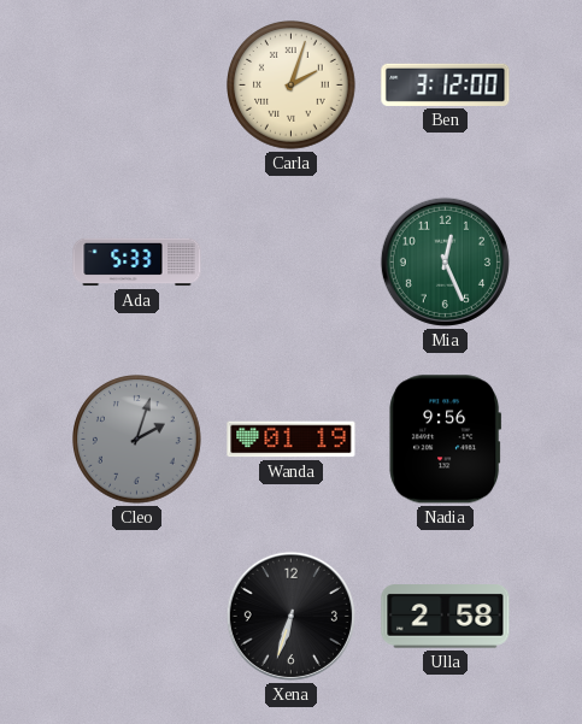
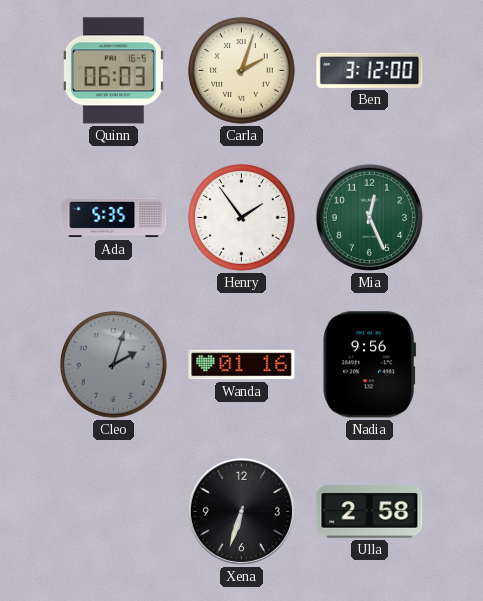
Quinn: none -> 06:03 (113, 71)
Ada: 5:33 -> 5:35 (114, 218)
Henry: none -> 1:54 (242, 218)
Wanda: 01:19 -> 01:16 (242, 365)
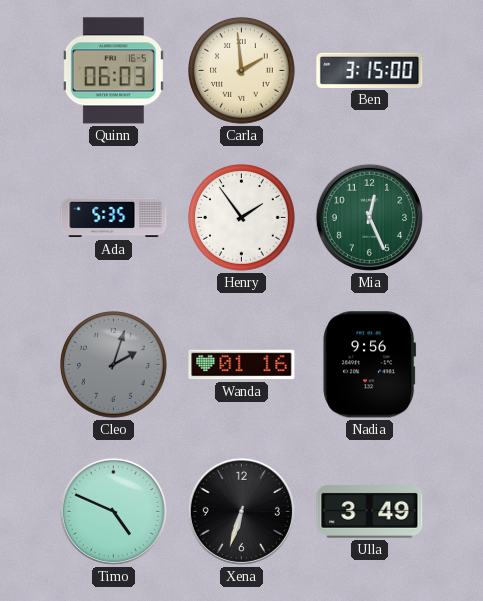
Carla: 2:03 -> 1:59 (242, 71)
Ben: 3:12 -> 3:15 (370, 70)
Timo: none -> 4:49 (113, 511)
Ulla: 2:58 -> 3:49 (370, 512)
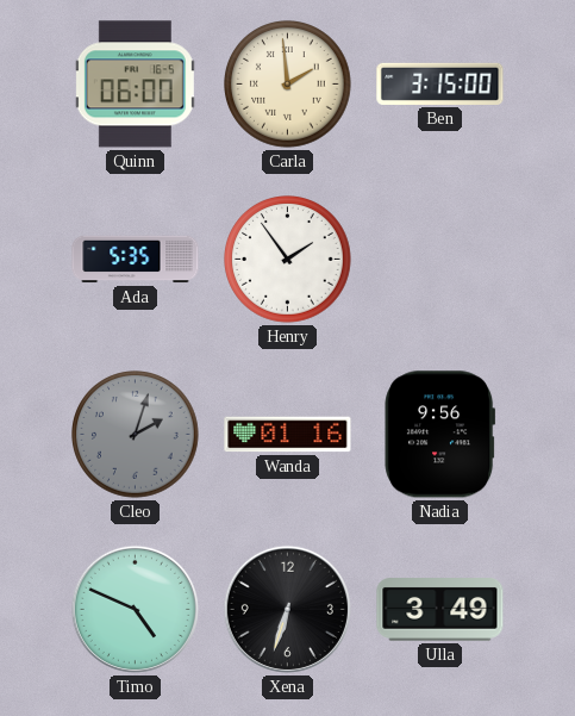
Quinn: 06:03 -> 06:00 (135, 85)
Mia: 12:26 -> none (369, 217)
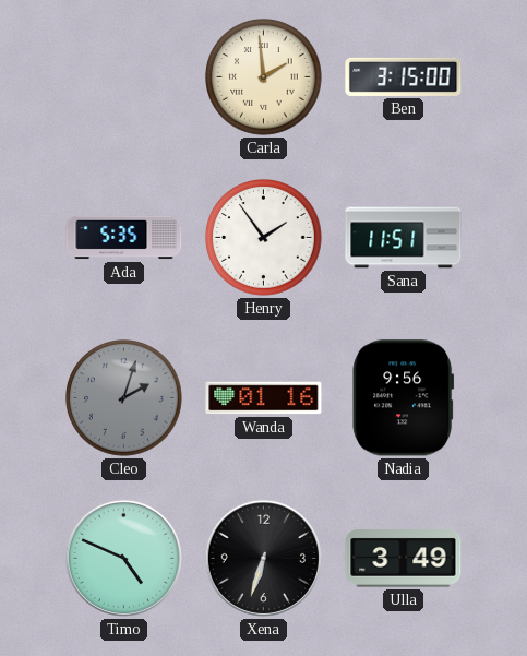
Quinn: 06:00 -> none (135, 85)
Sana: none -> 11:51 (404, 238)
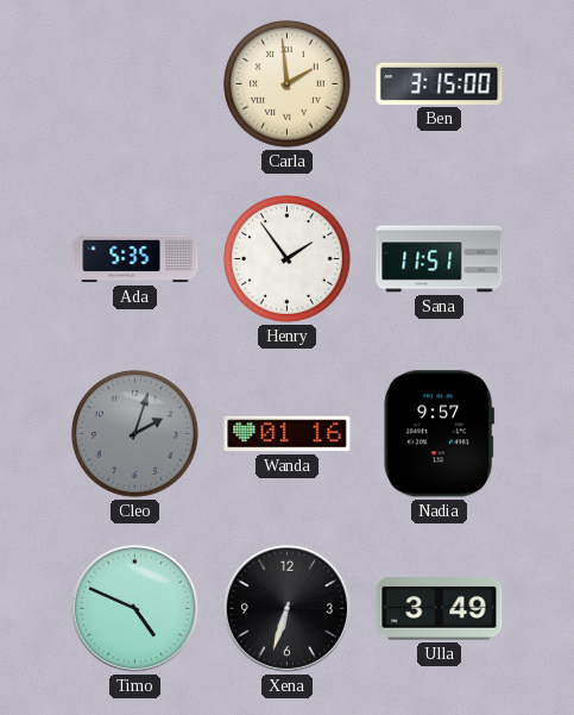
Nadia: 9:56 -> 9:57 (440, 434)
